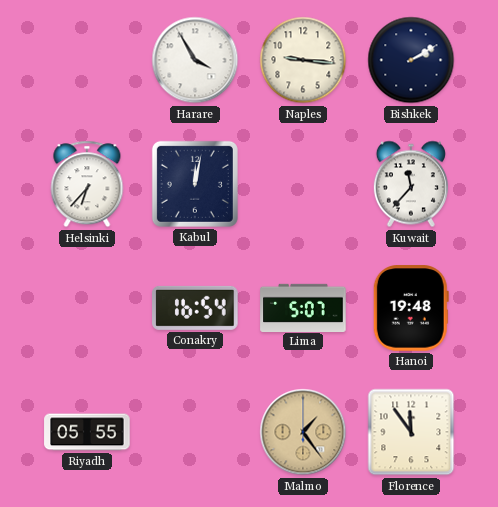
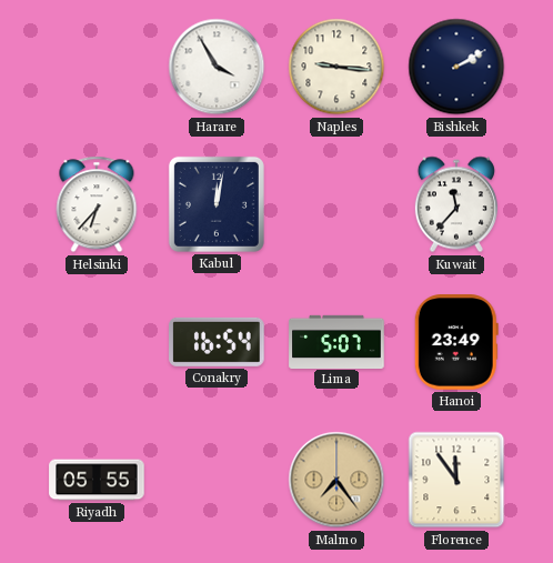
Hanoi: 19:48 -> 23:49 (456, 342)
Malmo: 1:24 -> 7:24 (336, 480)
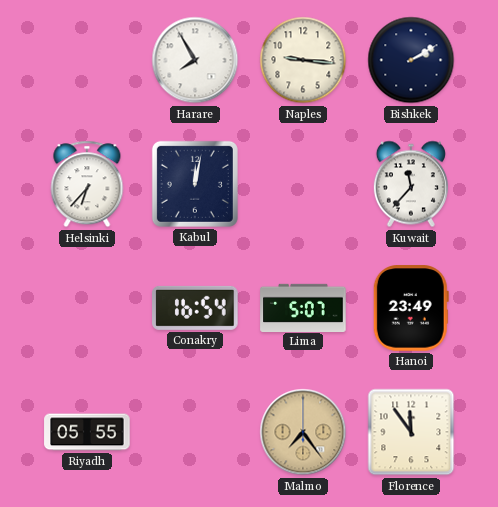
Harare: 3:55 -> 7:55 (195, 60)
